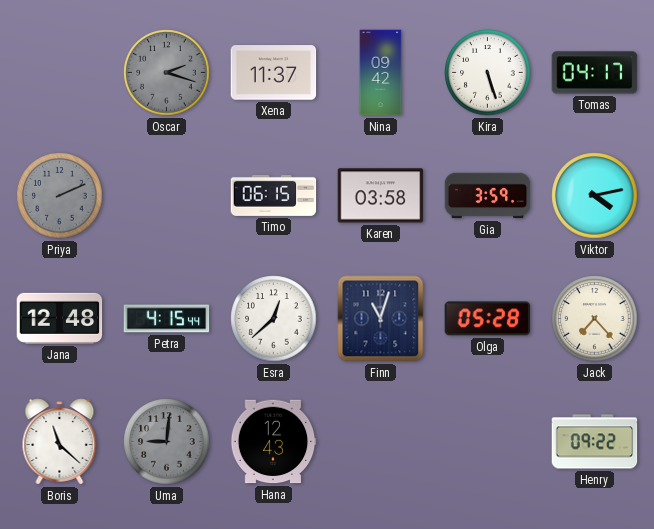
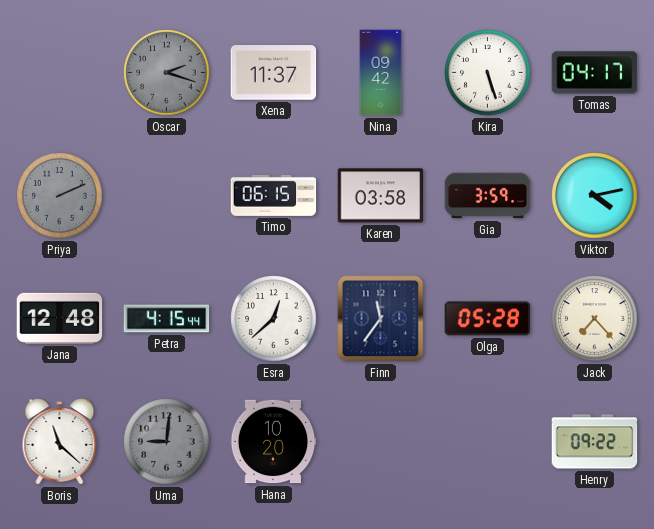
Finn: 11:03 -> 11:36 (381, 319)
Hana: 12:43 -> 10:20 (273, 442)
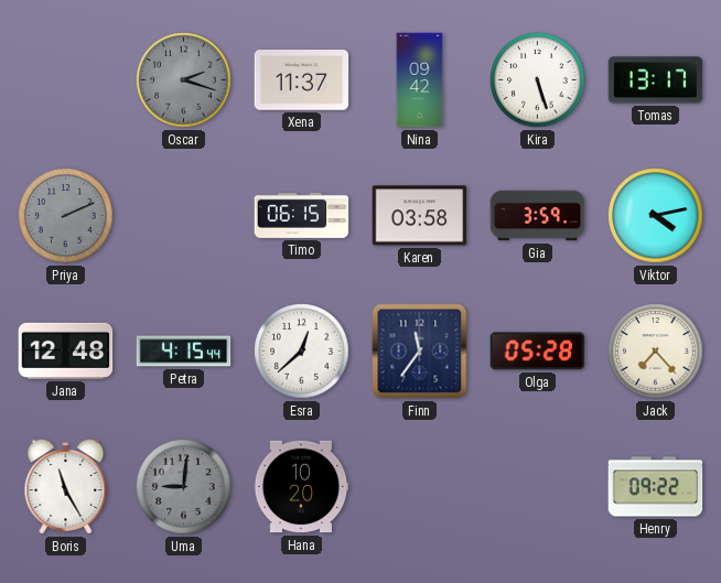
Tomas: 04:17 -> 13:17 (656, 80)
Boris: 11:22 -> 11:25 (66, 487)
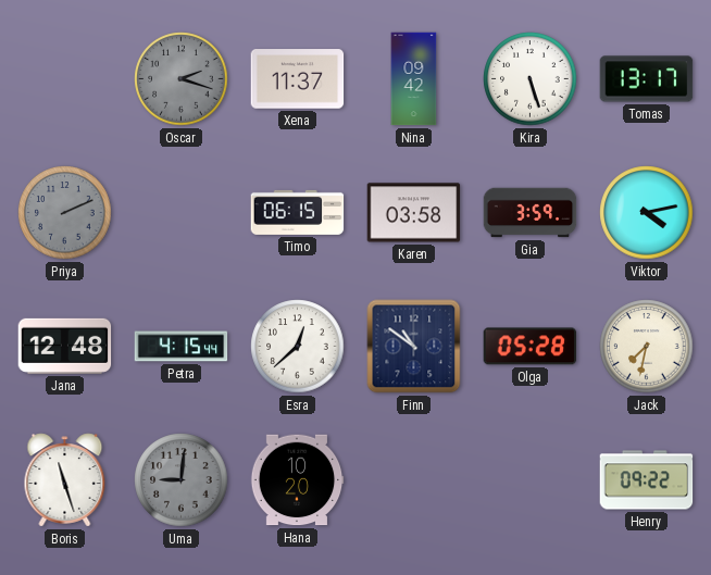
Finn: 11:36 -> 10:51 (414, 347)
Jack: 7:23 -> 7:32 (647, 347)
Boris: 11:25 -> 11:27 (65, 480)
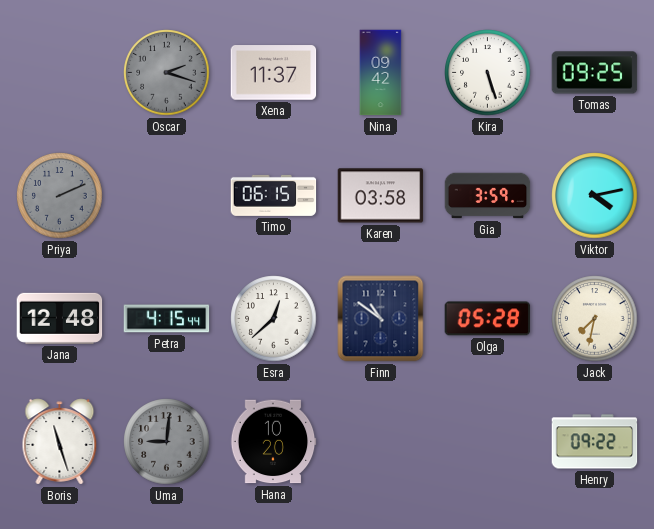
Tomas: 13:17 -> 09:25 (595, 73)
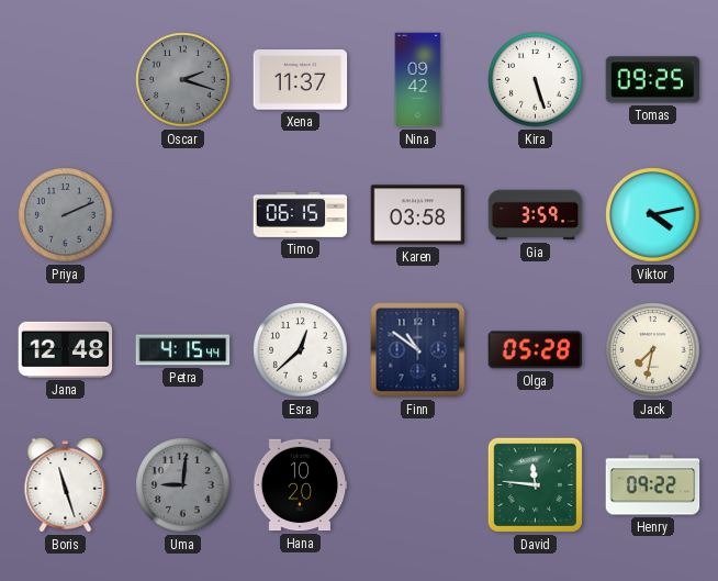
David: none -> 11:46 (535, 484)
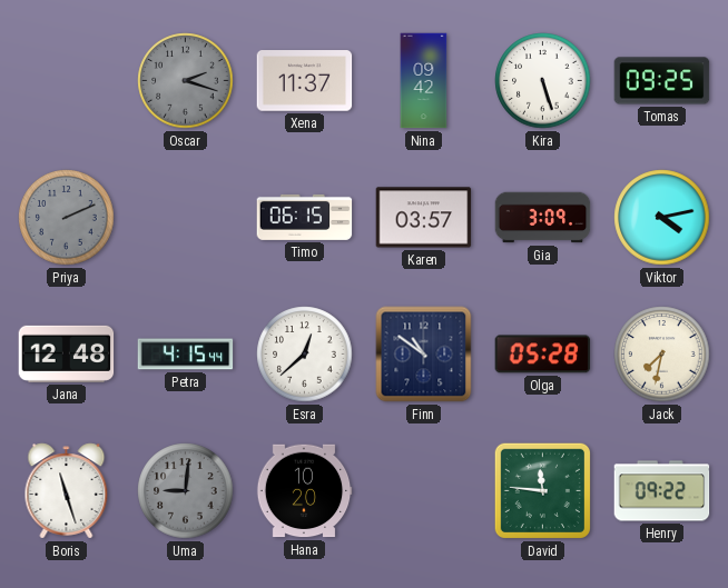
Karen: 03:58 -> 03:57 (424, 218)
Gia: 3:59 -> 3:09 (543, 218)
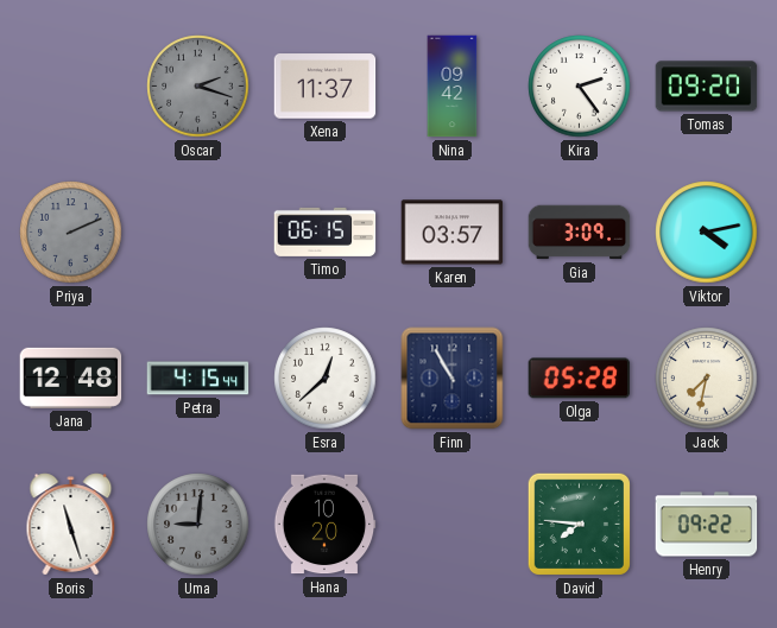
Kira: 5:27 -> 2:24 (580, 87)
Tomas: 09:25 -> 09:20 (707, 87)
Finn: 10:51 -> 10:55 (453, 379)
David: 11:46 -> 7:46 (579, 524)
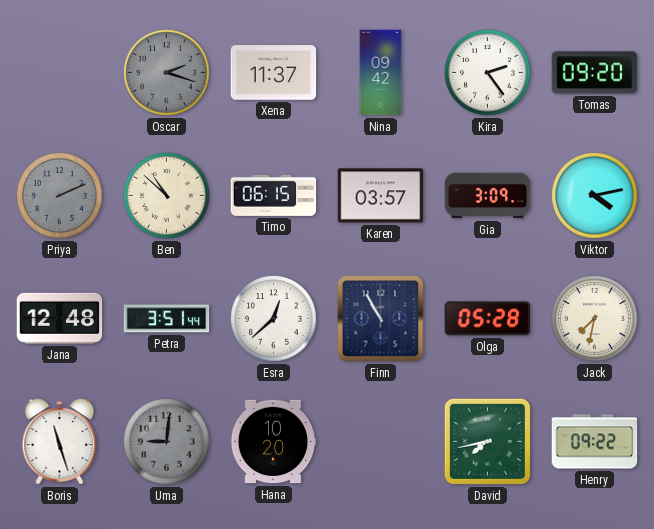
Ben: none -> 10:52 (167, 196)
Petra: 4:15 -> 3:51 (167, 319)
David: 7:46 -> 7:43 (487, 441)
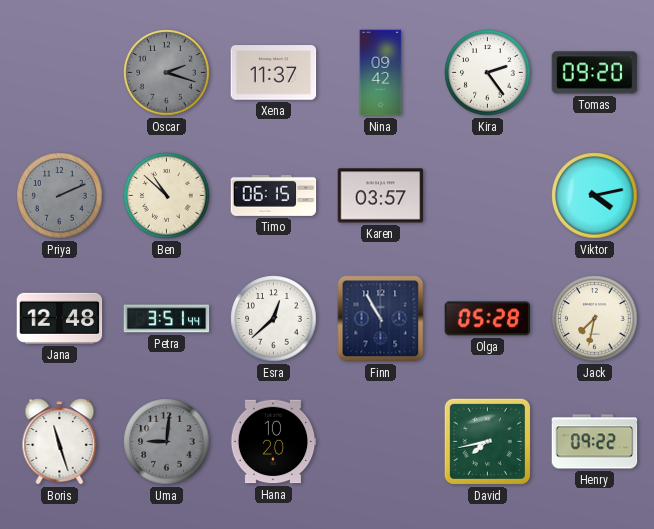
Gia: 3:09 -> none (488, 196)
